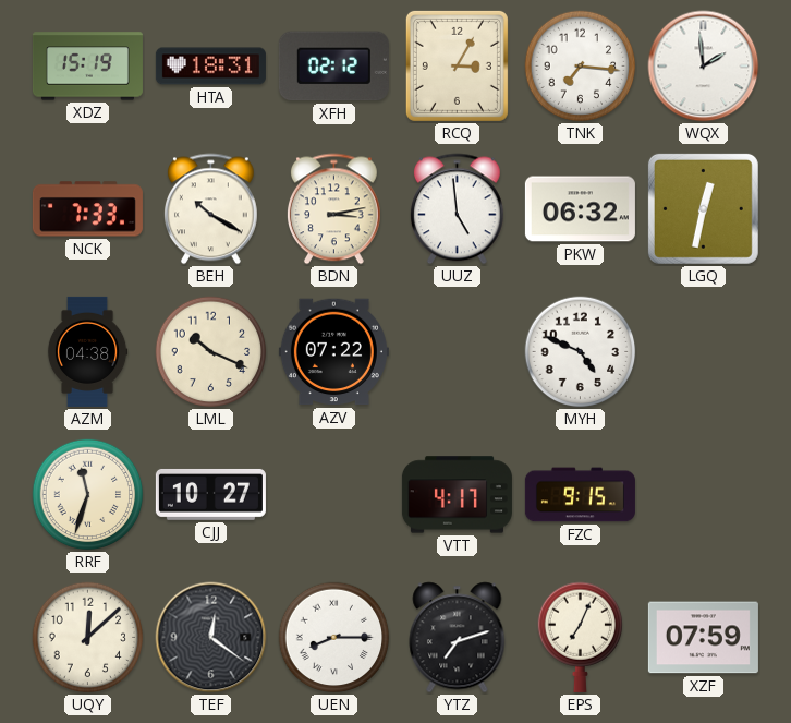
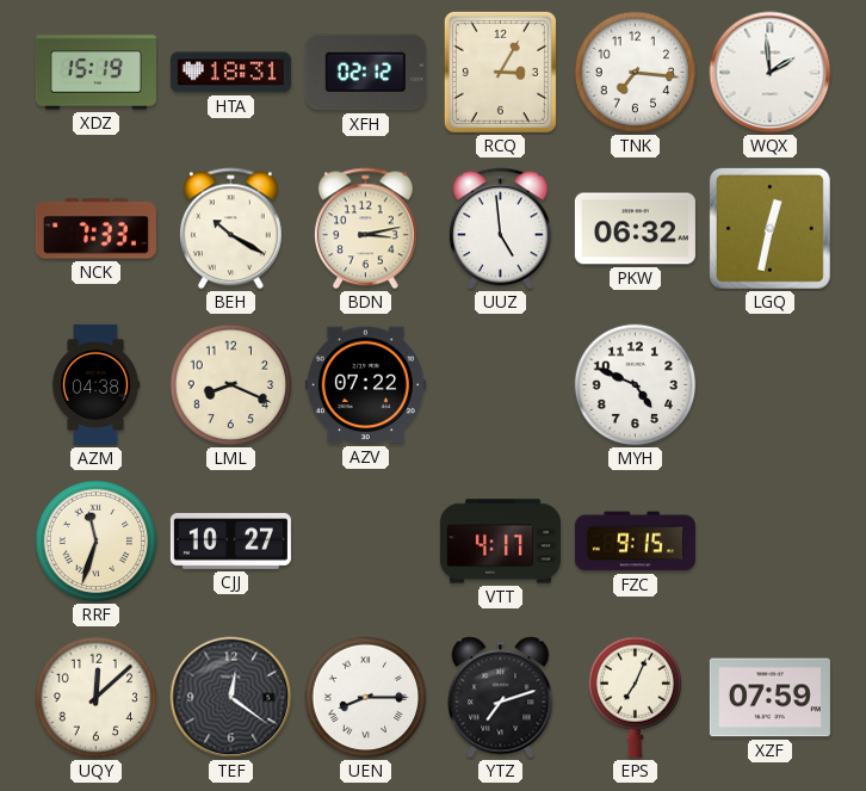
LML: 10:19 -> 8:19 (231, 385)
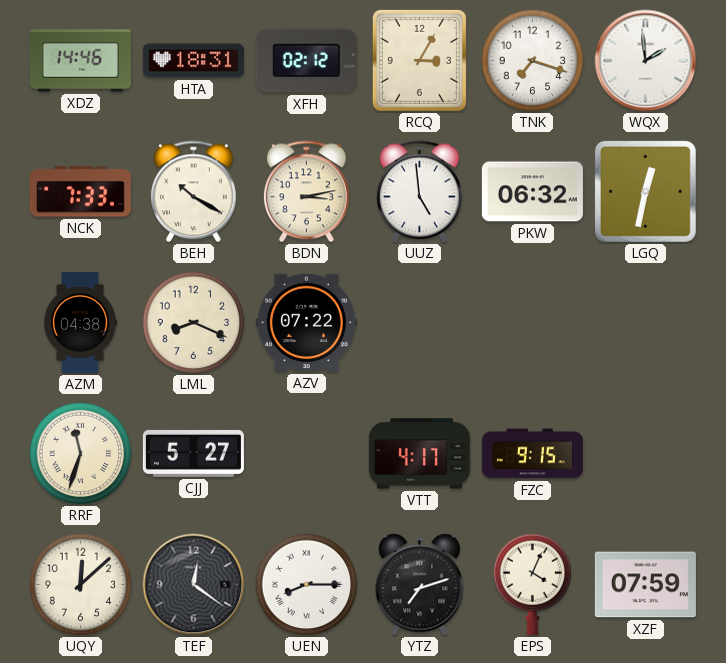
XDZ: 15:19 -> 14:46 (80, 61)
TNK: 7:16 -> 7:18 (533, 61)
MYH: 4:49 -> none (636, 385)
CJJ: 10:27 -> 5:27 (193, 453)
EPS: 7:04 -> 4:04 (533, 584)
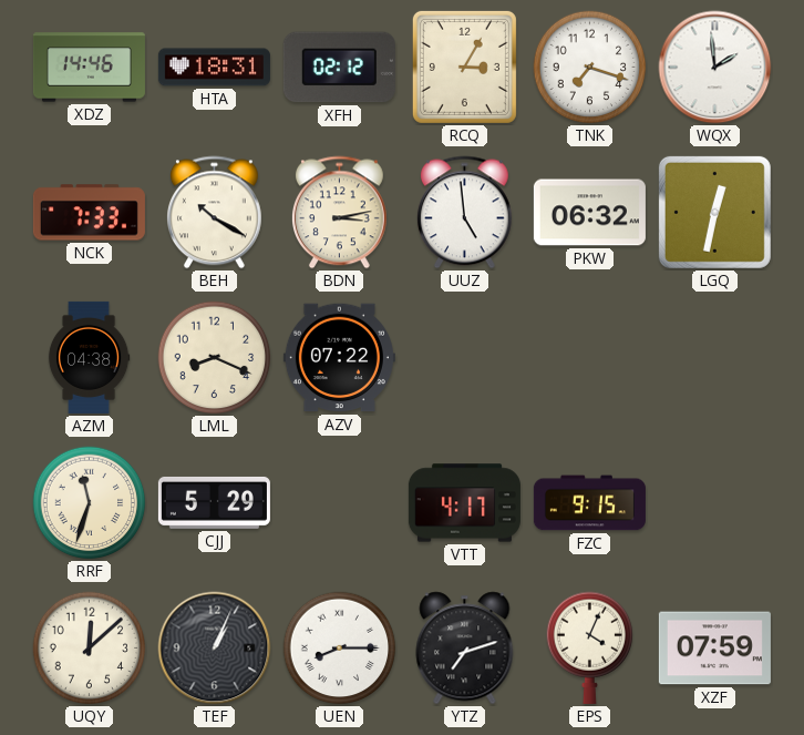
CJJ: 5:27 -> 5:29 (214, 502)
TEF: 12:21 -> 1:04 (215, 649)
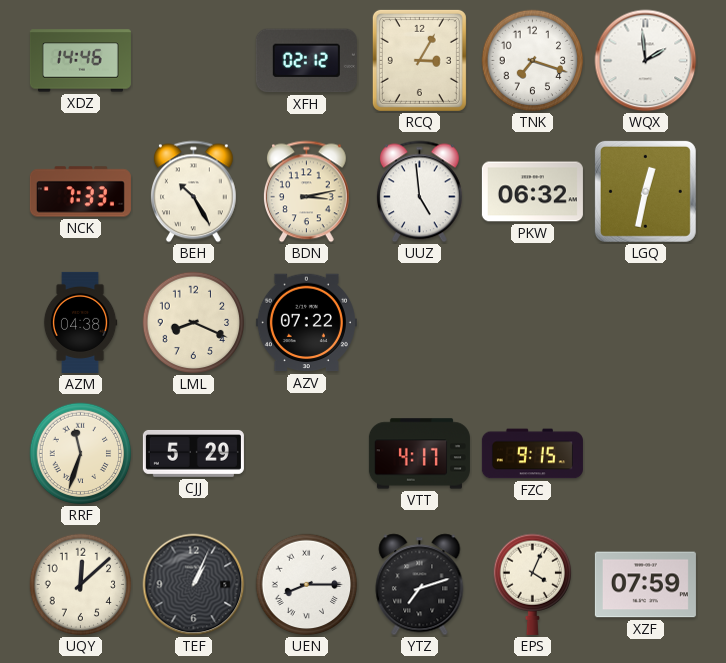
HTA: 18:31 -> none (214, 68)
BEH: 10:20 -> 10:25 (193, 192)
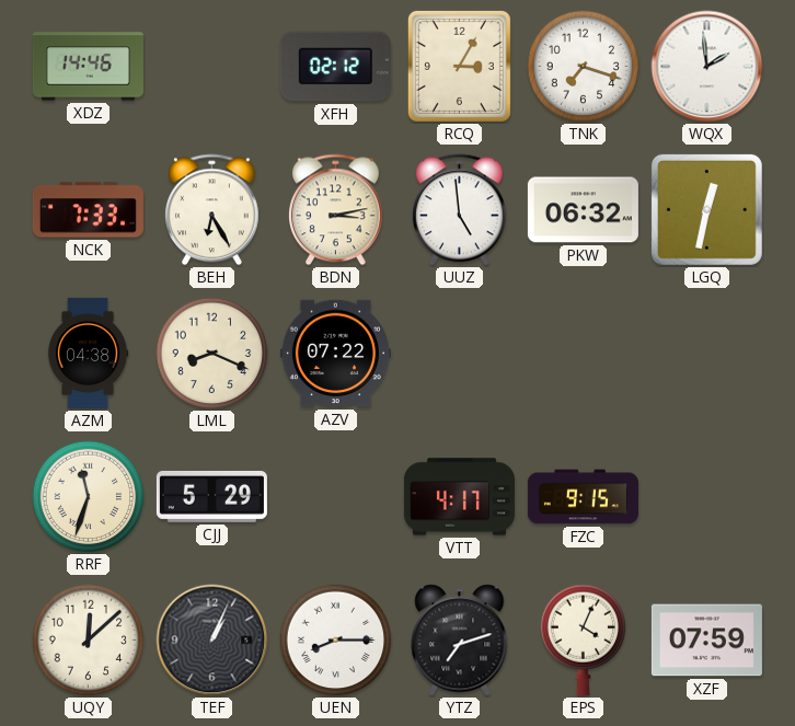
BEH: 10:25 -> 6:25 (211, 210)
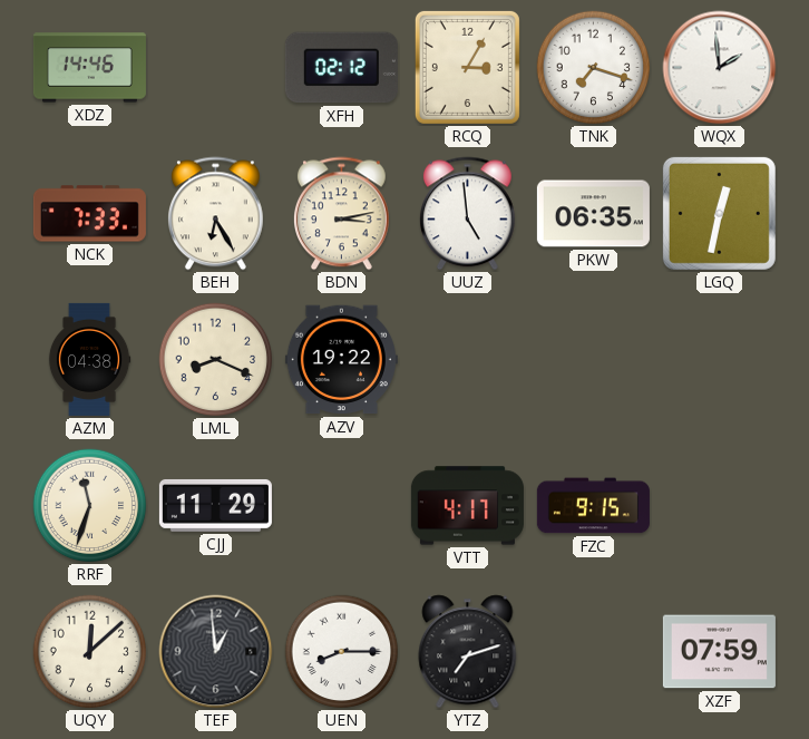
PKW: 06:32 -> 06:35 (593, 214)
AZV: 07:22 -> 19:22 (341, 360)
CJJ: 5:29 -> 11:29 (215, 505)
TEF: 1:04 -> 12:59 (216, 652)
EPS: 4:04 -> none (584, 639)
